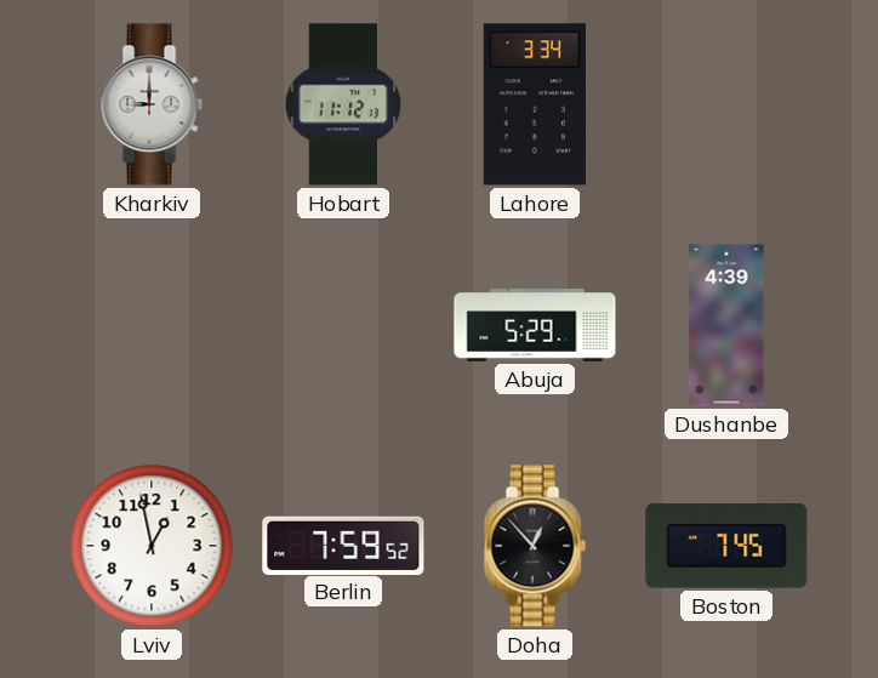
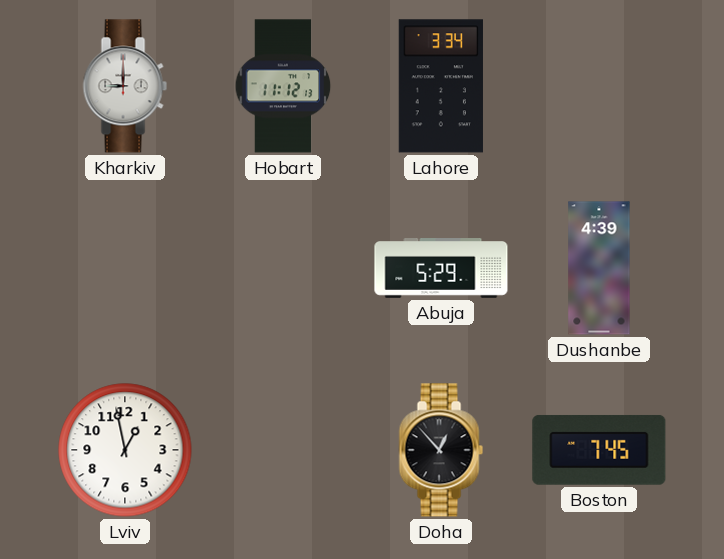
Berlin: 7:59 -> none (343, 545)
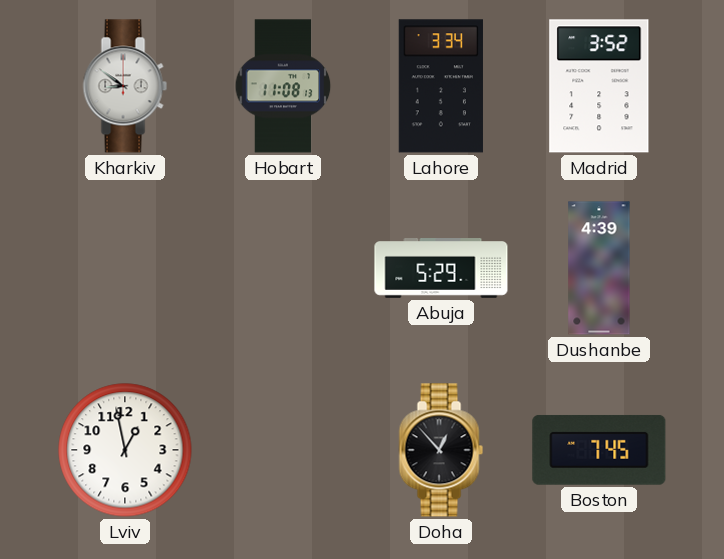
Kharkiv: 9:00 -> 8:51 (125, 86)
Hobart: 11:12 -> 11:08 (283, 86)
Madrid: none -> 3:52 (599, 86)
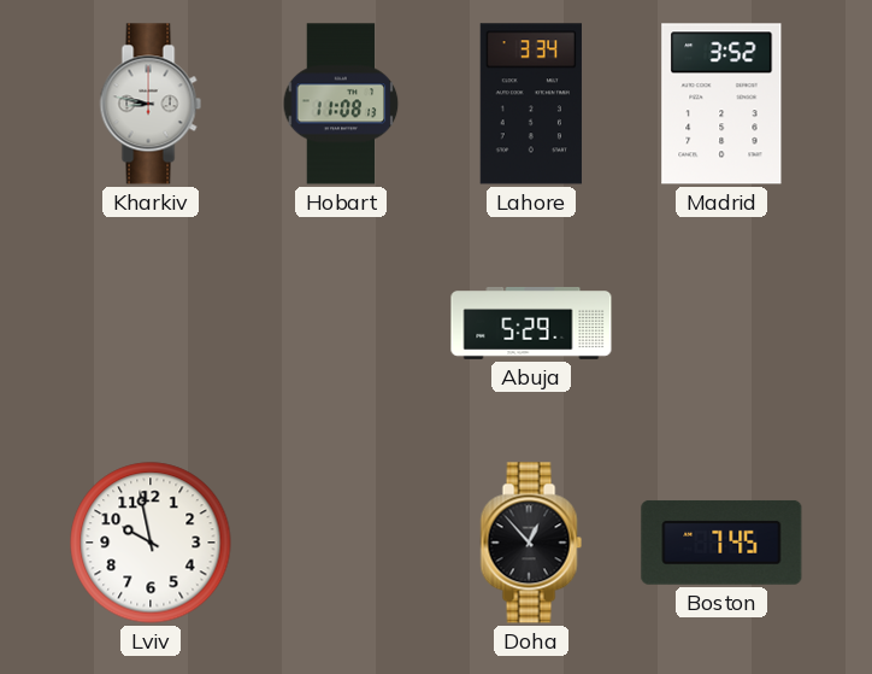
Kharkiv: 8:51 -> 8:47 (151, 104)
Dushanbe: 4:39 -> none (599, 268)
Lviv: 12:58 -> 9:58 (151, 543)
